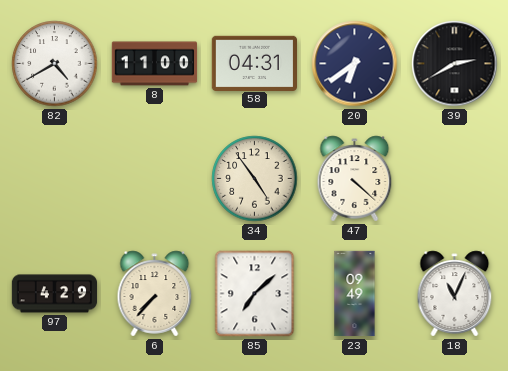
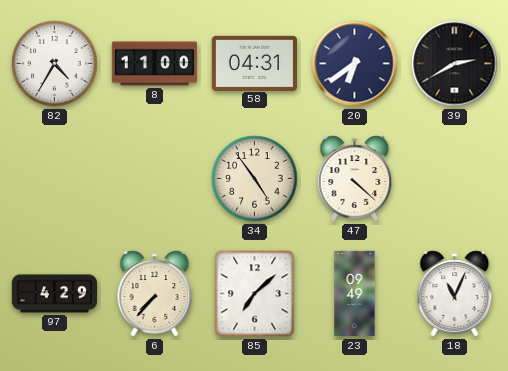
82: 4:40 -> 4:35 (55, 64)
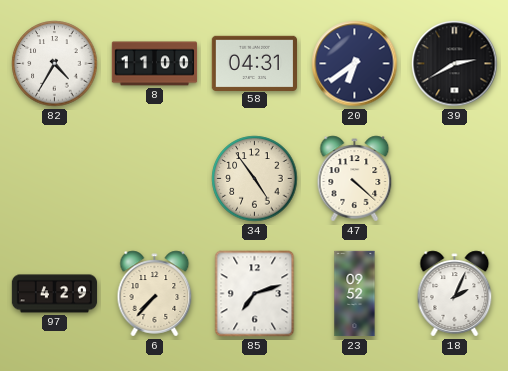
85: 7:08 -> 7:12 (255, 294)
23: 09:49 -> 09:52 (355, 294)
18: 11:04 -> 2:04 (455, 294)
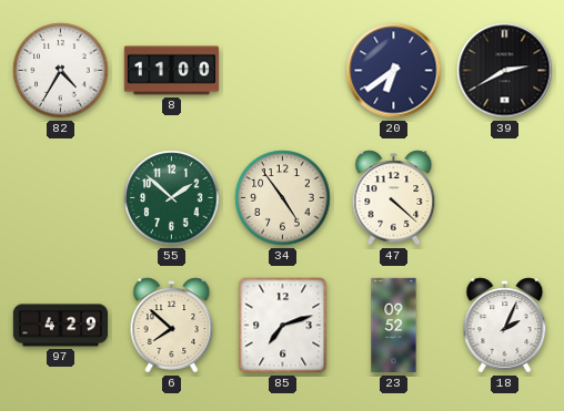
58: 04:31 -> none (254, 63)
55: none -> 1:52 (172, 198)
6: 7:37 -> 7:52 (172, 326)
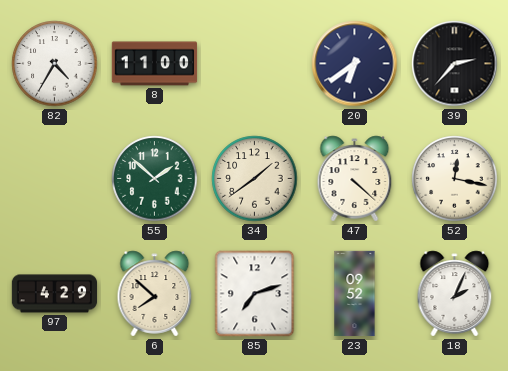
39: 2:40 -> 2:37 (455, 64)
34: 4:54 -> 1:39 (255, 179)
52: none -> 12:17 (455, 179)
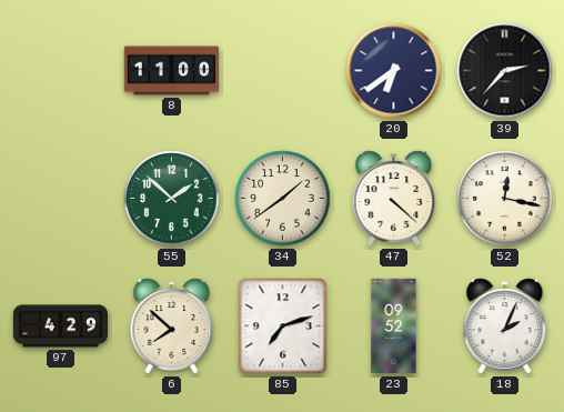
82: 4:35 -> none (55, 64)
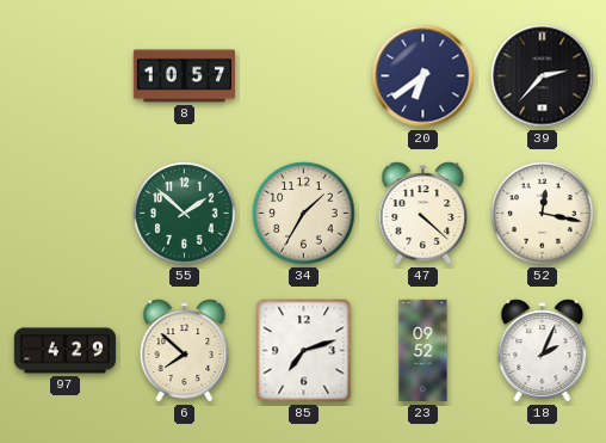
8: 11:00 -> 10:57 (185, 76)
34: 1:39 -> 1:35 (304, 214)
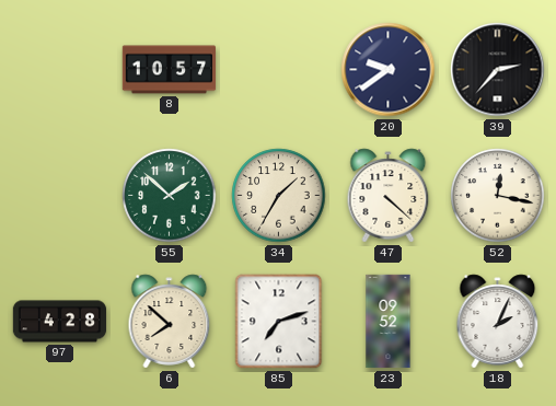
20: 6:39 -> 9:39 (389, 70)
97: 4:29 -> 4:28 (60, 322)
